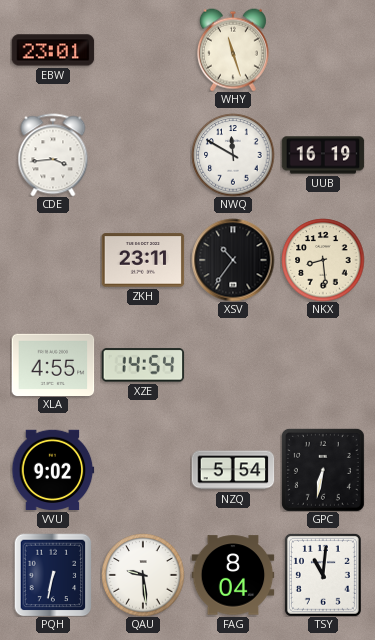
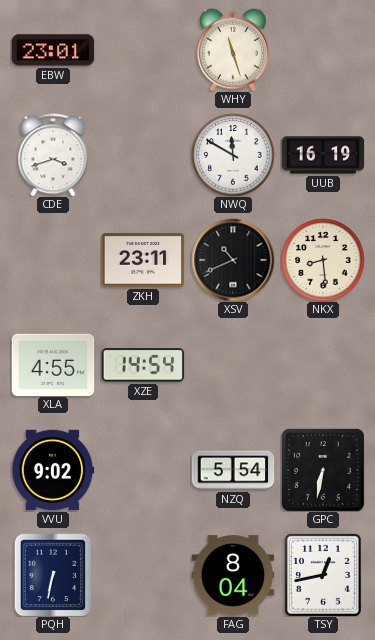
CDE: 3:44 -> 3:42 (53, 155)
XSV: 10:36 -> 10:41 (233, 260)
QAU: 9:29 -> none (143, 575)
TSY: 11:01 -> 12:43 (323, 575)
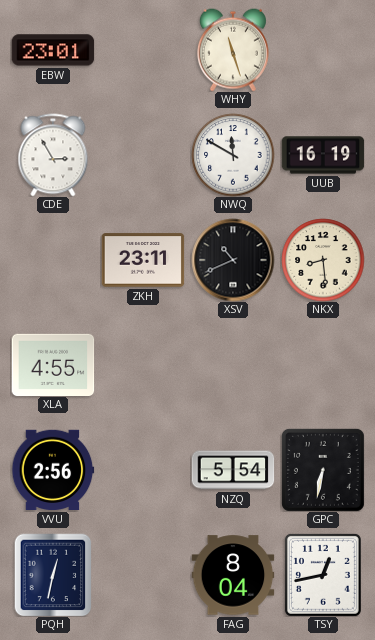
CDE: 3:42 -> 2:55 (53, 155)
XZE: 14:54 -> none (143, 365)
VVU: 9:02 -> 2:56 (53, 470)
PQH: 6:32 -> 12:32 (53, 575)
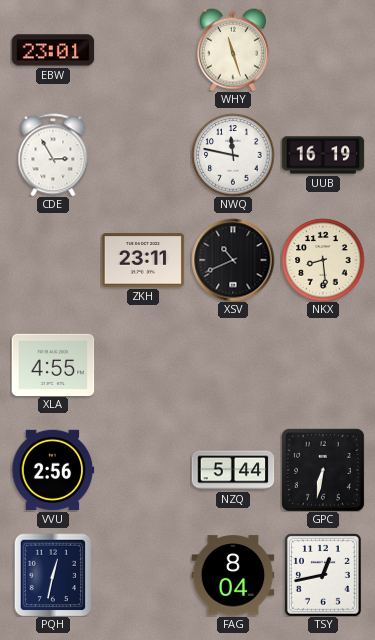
NWQ: 11:50 -> 11:47 (233, 155)
NZQ: 5:54 -> 5:44 (233, 470)
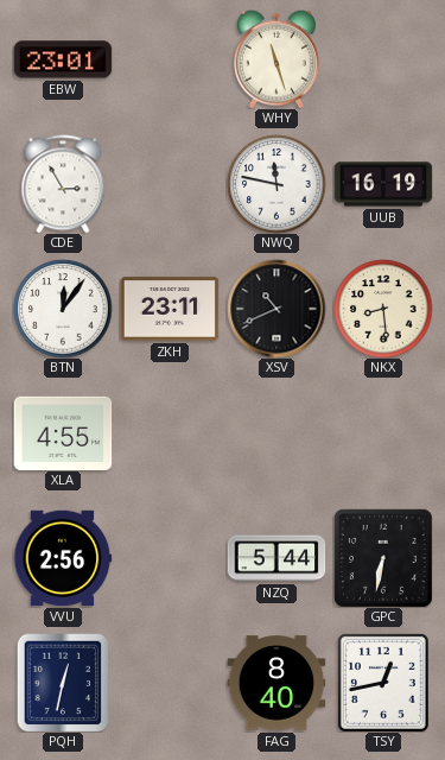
BTN: none -> 12:06 (63, 309)
FAG: 8:04 -> 8:40 (276, 683)
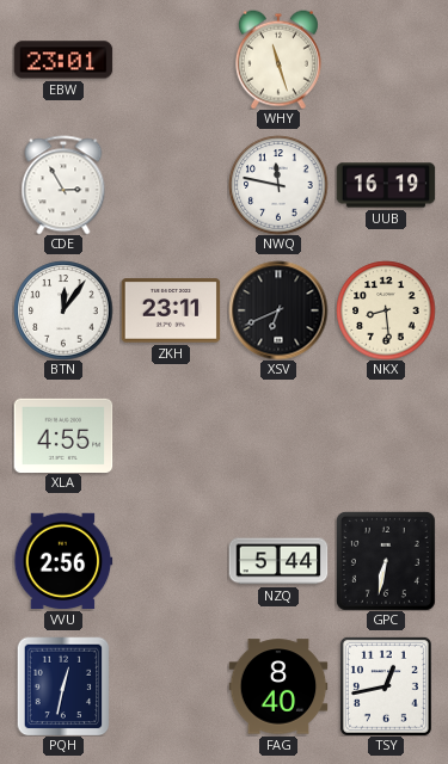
XSV: 10:41 -> 6:41 (278, 310)
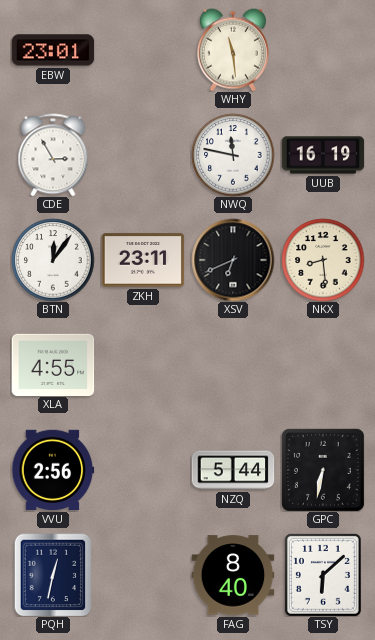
WHY: 11:27 -> 11:29 (233, 50)
TSY: 12:43 -> 6:08 (323, 575)
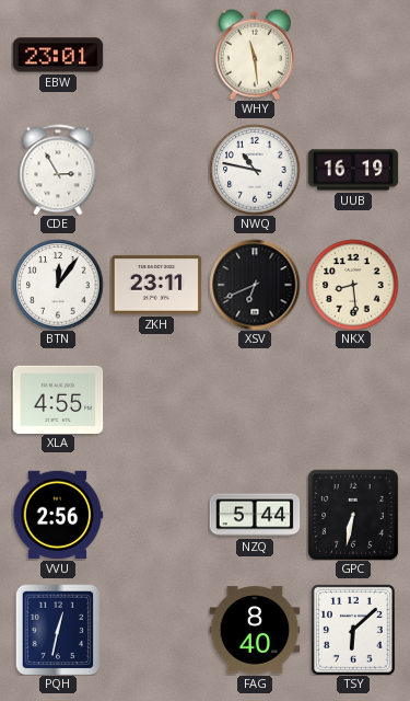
NWQ: 11:47 -> 10:47 (255, 170)
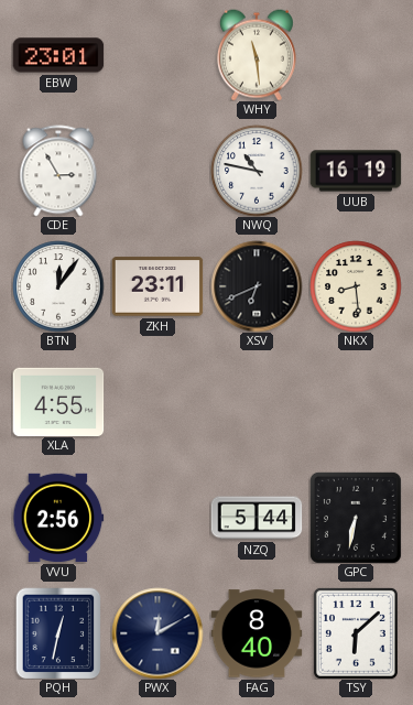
PWX: none -> 12:10 (157, 633)
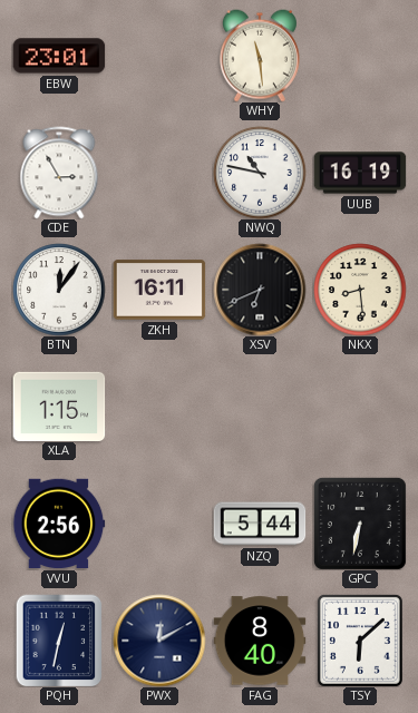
ZKH: 23:11 -> 16:11 (159, 290)
XLA: 4:55 -> 1:15 (59, 406)
